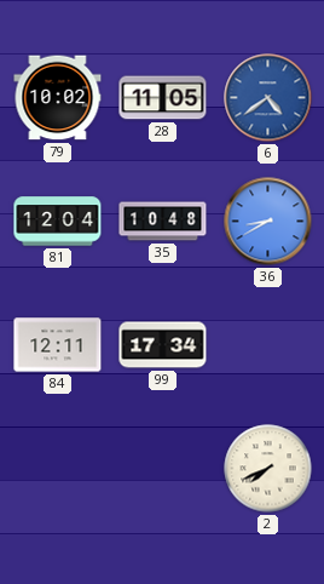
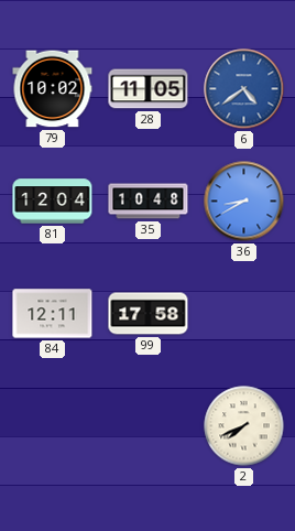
99: 17:34 -> 17:58 (149, 314)
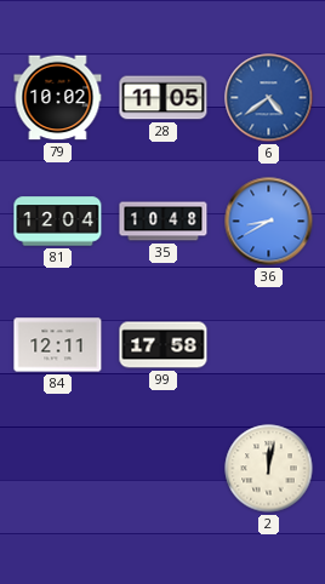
2: 7:41 -> 12:02 (269, 469)
